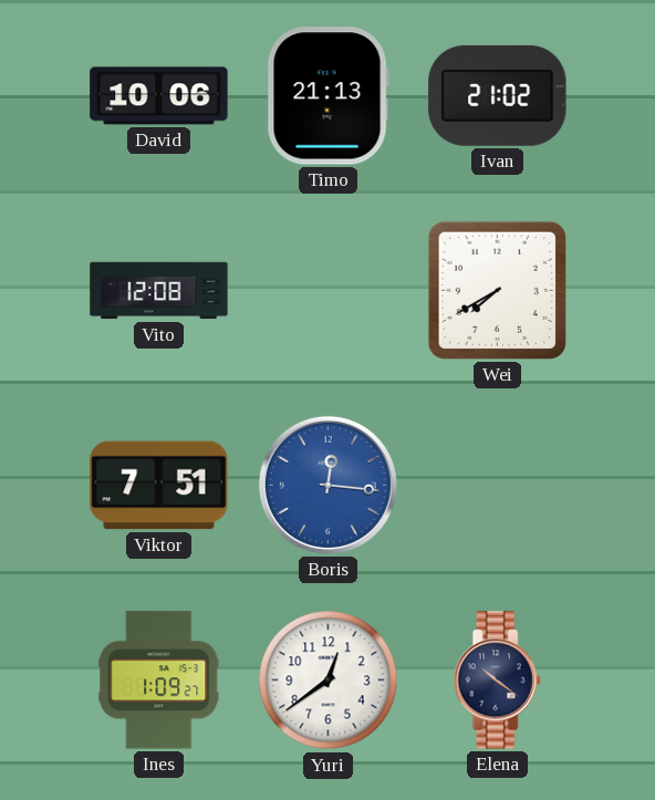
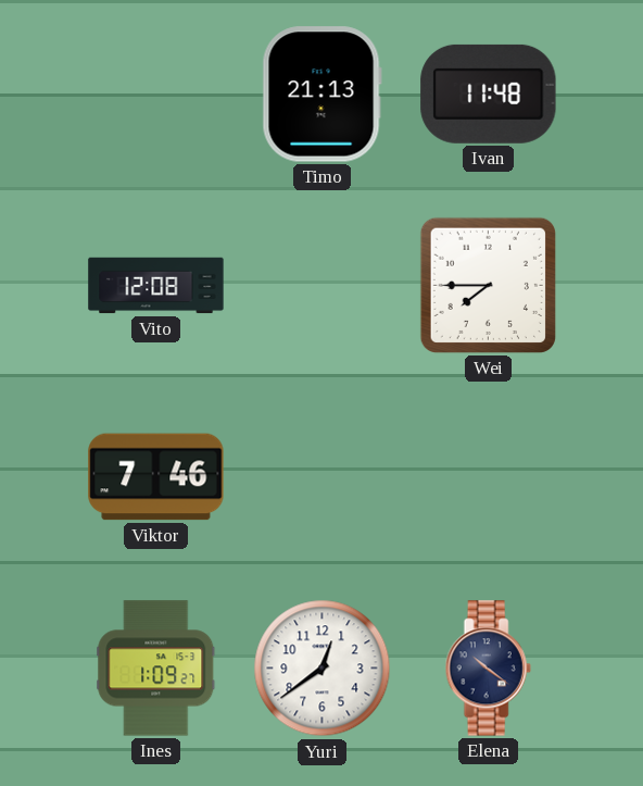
David: 10:06 -> none (159, 96)
Ivan: 21:02 -> 11:48 (489, 93)
Wei: 7:40 -> 7:45 (488, 285)
Viktor: 7:51 -> 7:46 (156, 477)
Boris: 12:16 -> none (327, 485)
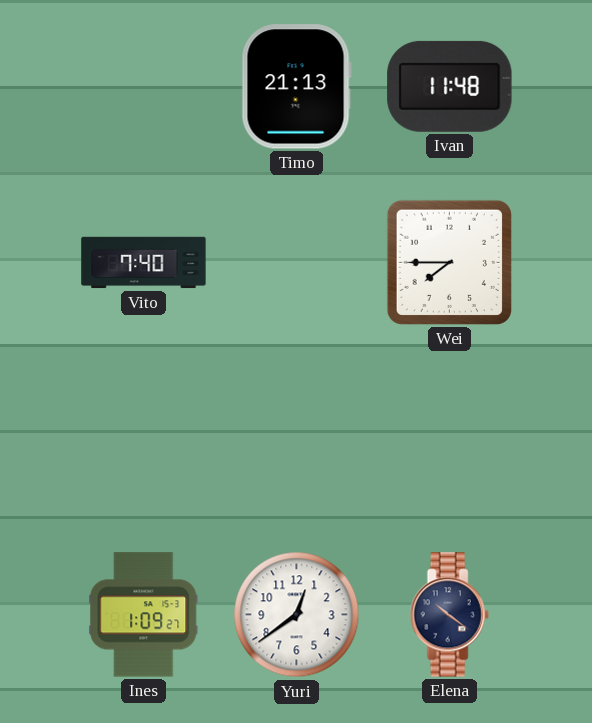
Vito: 12:08 -> 7:40 (144, 263)
Viktor: 7:46 -> none (156, 477)
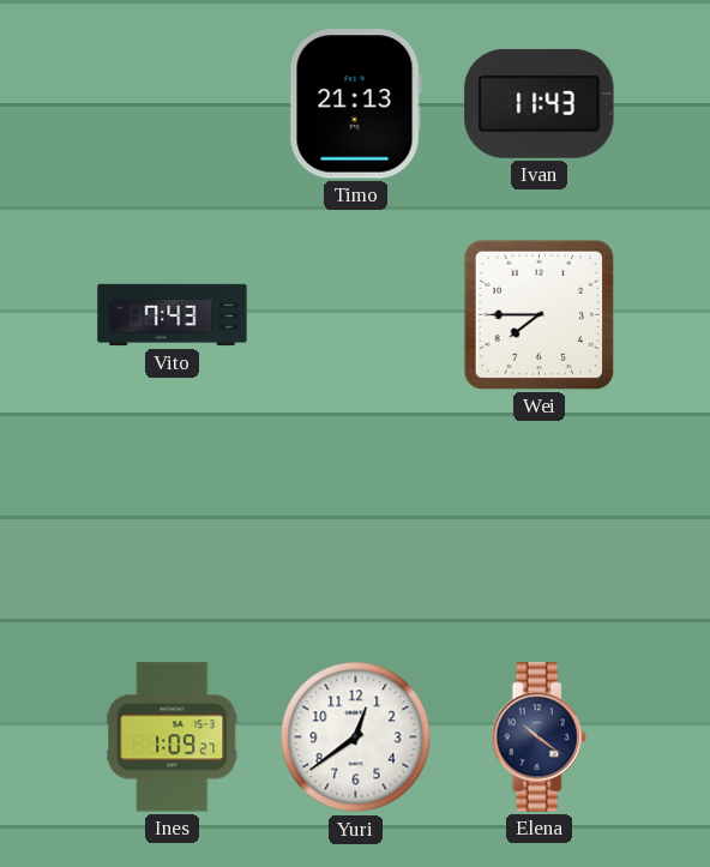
Ivan: 11:48 -> 11:43 (540, 103)
Vito: 7:40 -> 7:43 (173, 315)
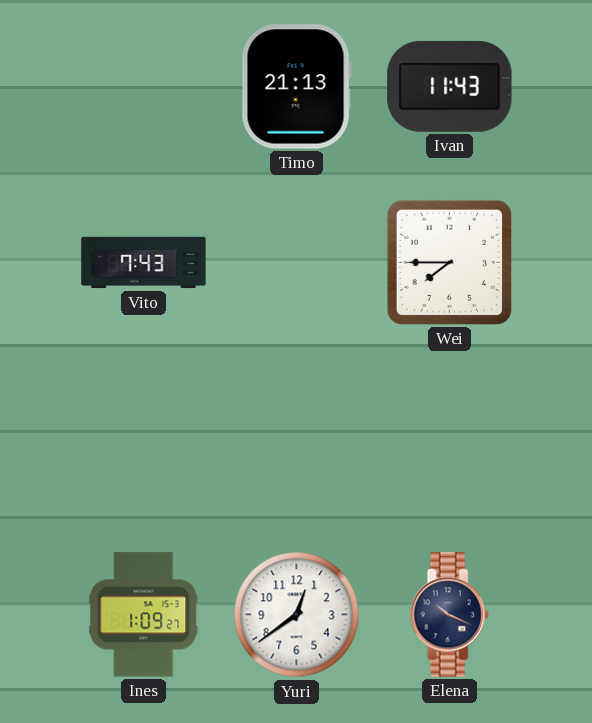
Elena: 10:21 -> 10:19 (449, 615)
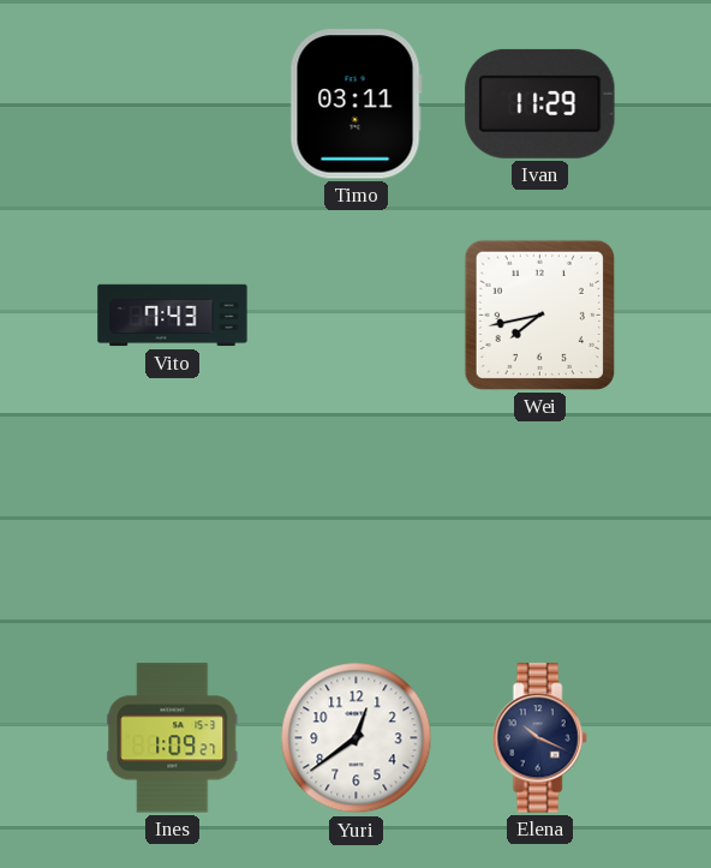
Timo: 21:13 -> 03:11 (355, 104)
Ivan: 11:43 -> 11:29 (540, 103)
Wei: 7:45 -> 7:43 (539, 315)
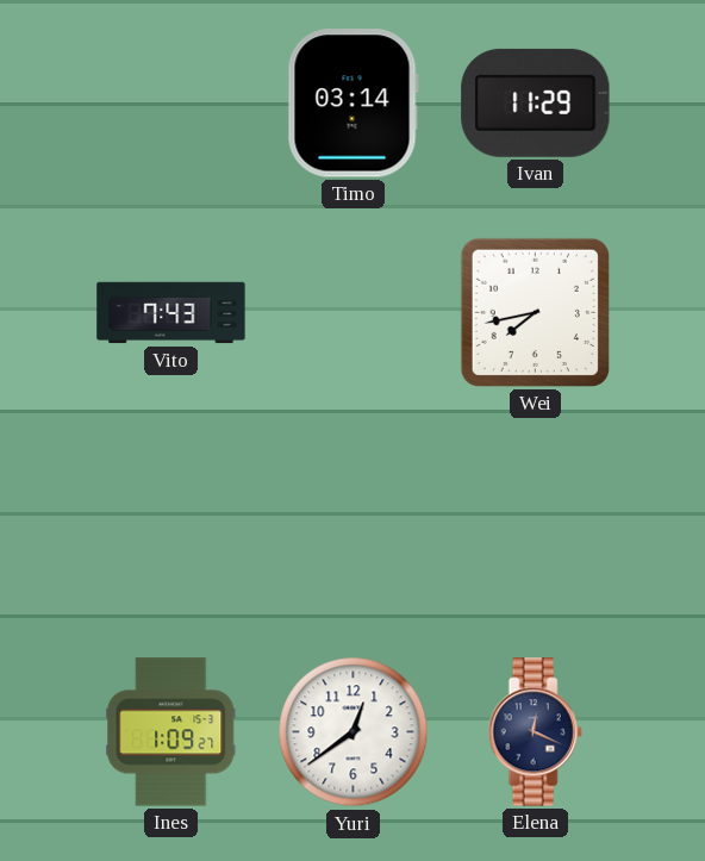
Timo: 03:11 -> 03:14 (352, 104)
Elena: 10:19 -> 12:19 (535, 732)
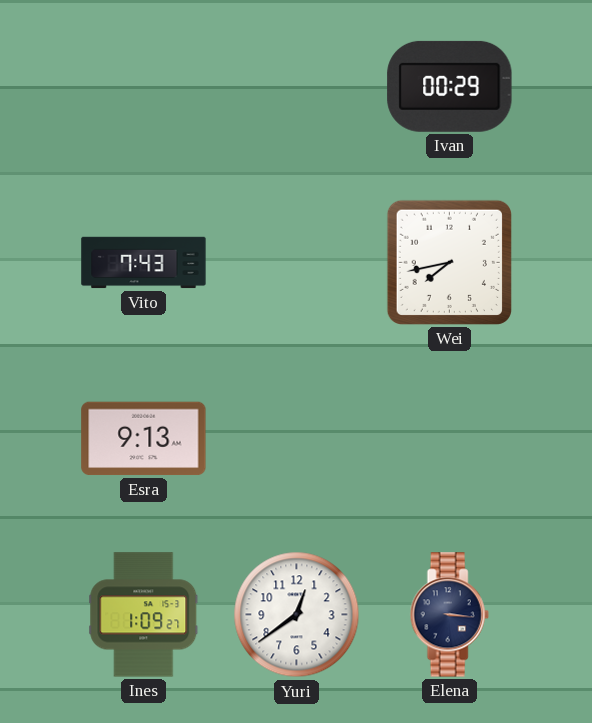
Timo: 03:14 -> none (352, 104)
Ivan: 11:29 -> 00:29 (450, 86)
Esra: none -> 9:13 (144, 439)
Elena: 12:19 -> 3:16 (449, 615)
